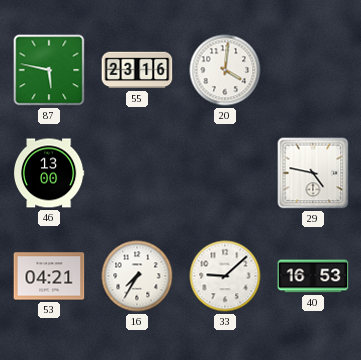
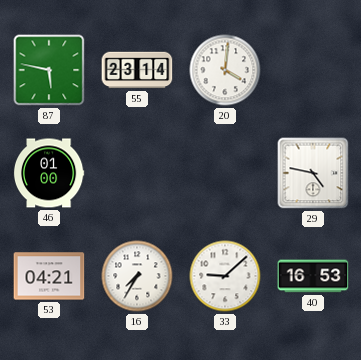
55: 23:16 -> 23:14 (137, 70)
46: 13:00 -> 01:00 (49, 173)
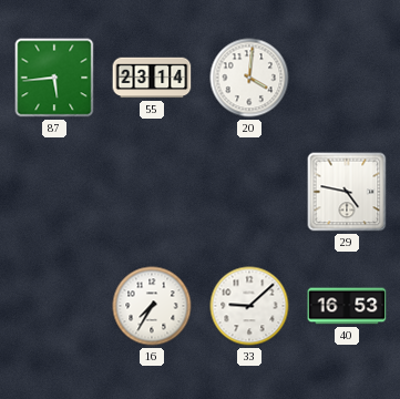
87: 5:47 -> 5:44 (54, 78)
46: 01:00 -> none (49, 173)
53: 04:21 -> none (49, 276)
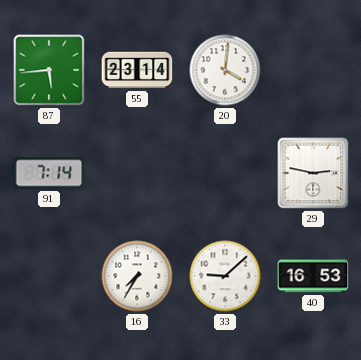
91: none -> 7:14 (49, 173)
29: 4:47 -> 2:47 (313, 173)
